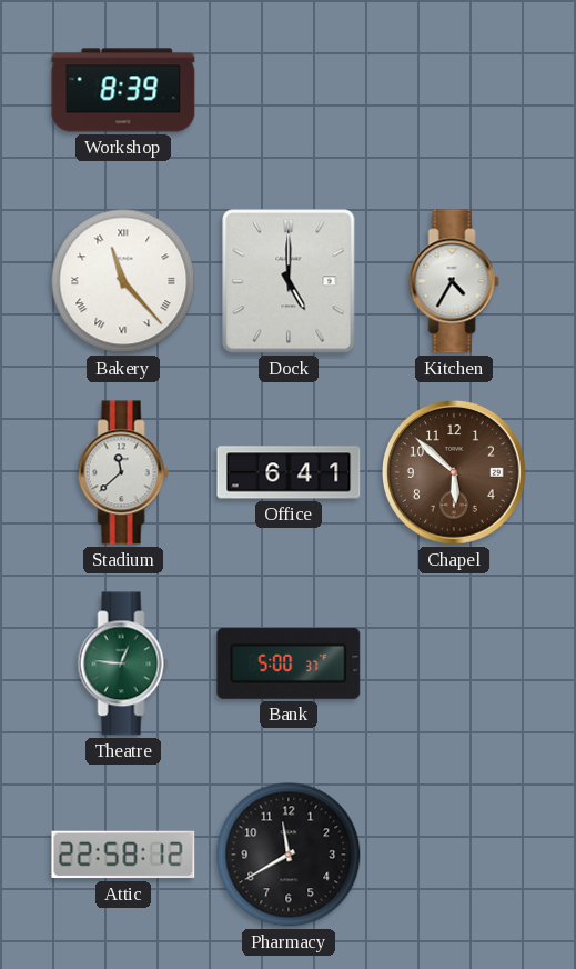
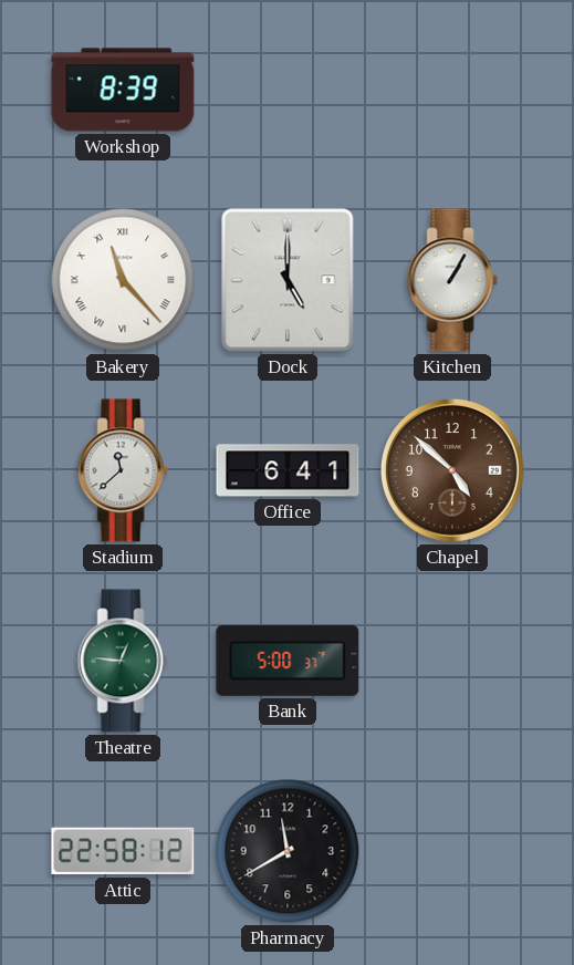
Kitchen: 4:35 -> 1:05 (452, 280)
Chapel: 5:52 -> 4:52 (452, 470)
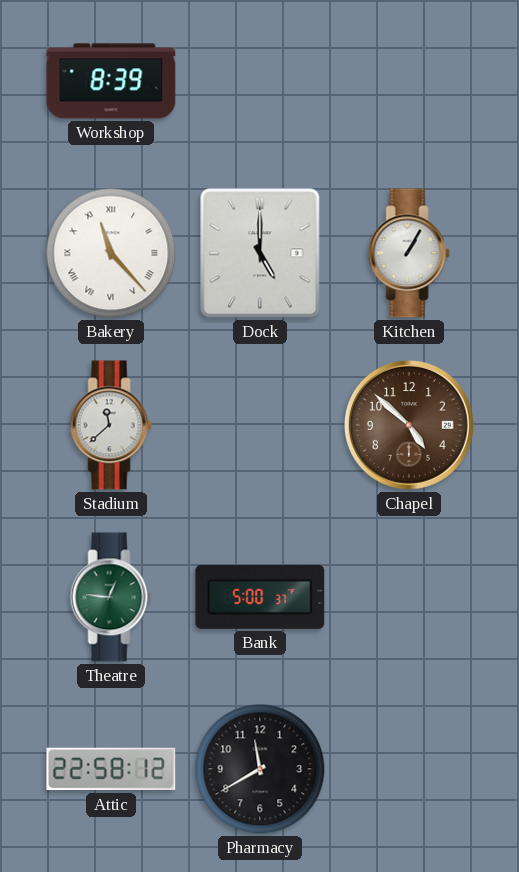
Office: 6:41 -> none (288, 470)
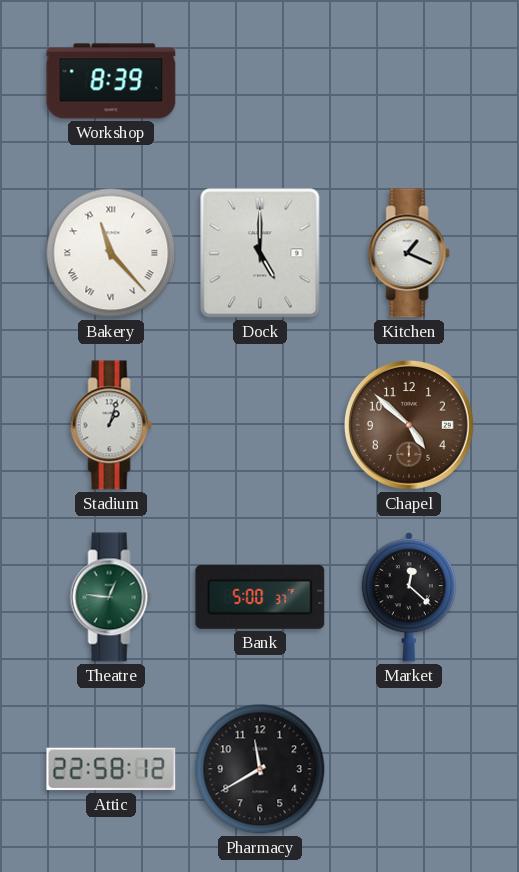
Kitchen: 1:05 -> 1:19 (409, 253)
Stadium: 11:38 -> 1:03 (111, 425)
Market: none -> 12:22 (408, 597)
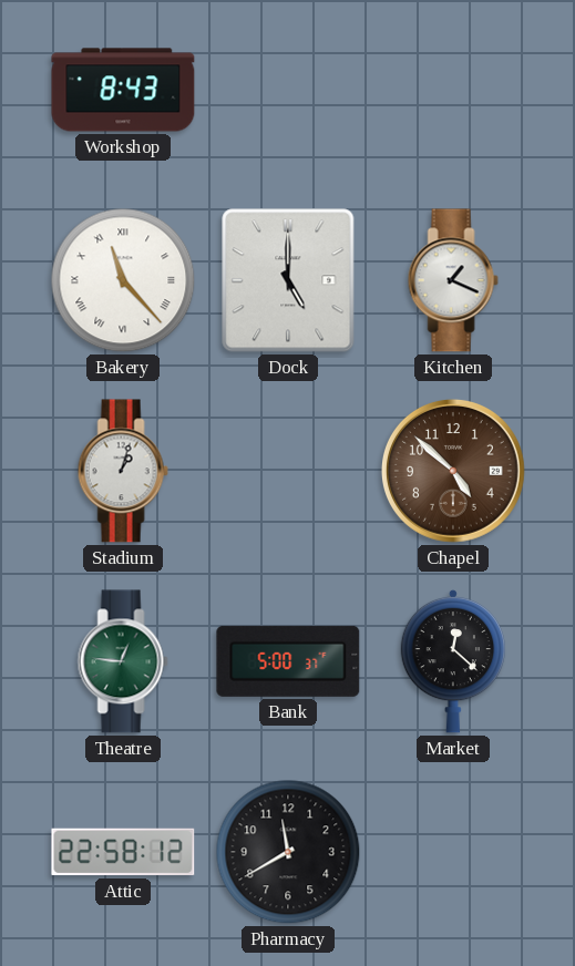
Workshop: 8:39 -> 8:43 (123, 90)
